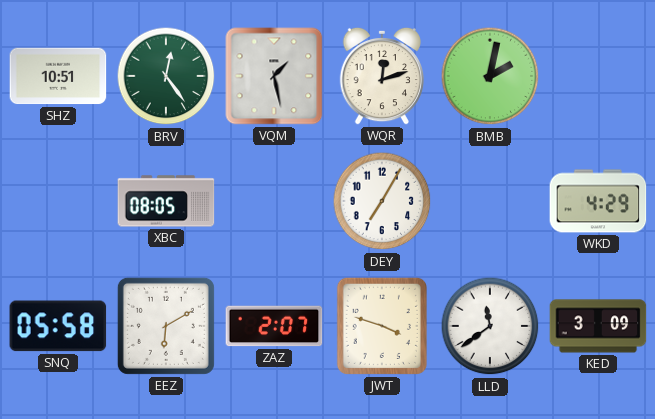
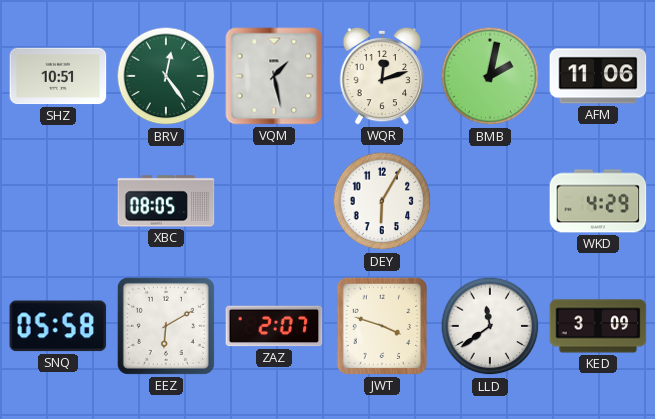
AFM: none -> 11:06 (598, 76)
DEY: 7:05 -> 6:05 (382, 201)
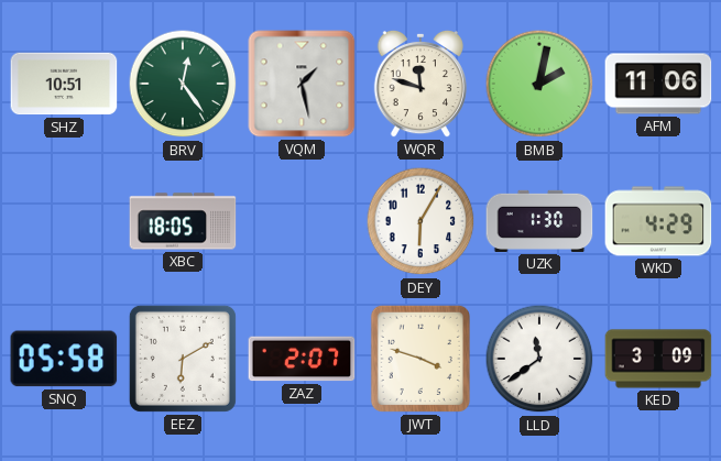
WQR: 12:12 -> 11:48 (419, 84)
XBC: 08:05 -> 18:05 (183, 221)
UZK: none -> 1:30 (539, 221)
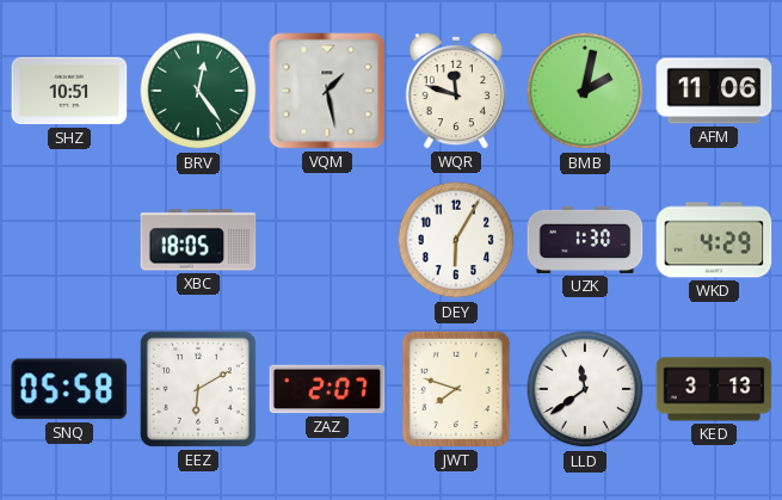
JWT: 3:48 -> 7:48 (456, 389)
KED: 3:09 -> 3:13 (714, 389)
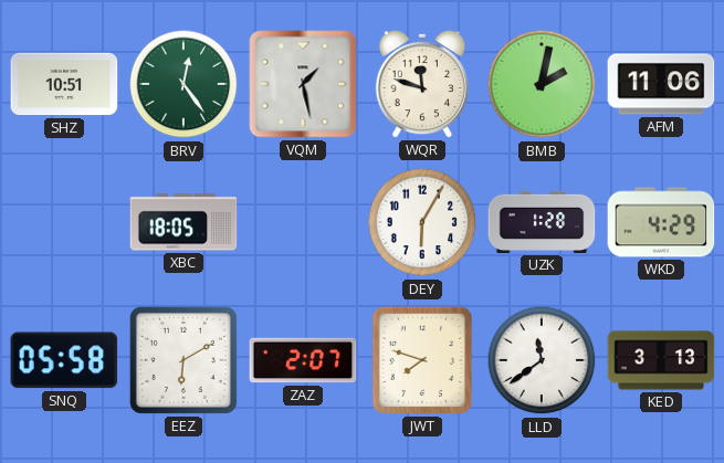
UZK: 1:30 -> 1:28 (542, 222)
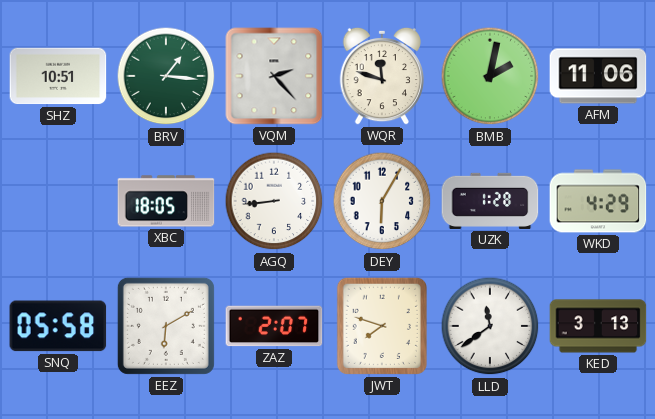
BRV: 12:24 -> 1:16 (166, 76)
VQM: 1:28 -> 2:23 (274, 76)
AGQ: none -> 8:44 (274, 201)
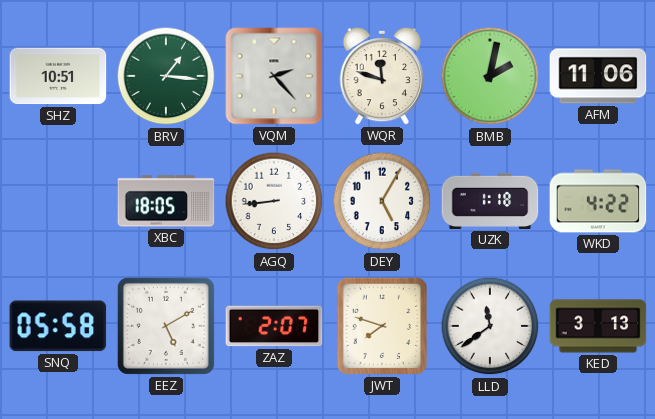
DEY: 6:05 -> 5:05 (382, 201)
UZK: 1:28 -> 1:18 (490, 201)
WKD: 4:29 -> 4:22 (598, 201)
EEZ: 6:10 -> 5:10 (166, 326)
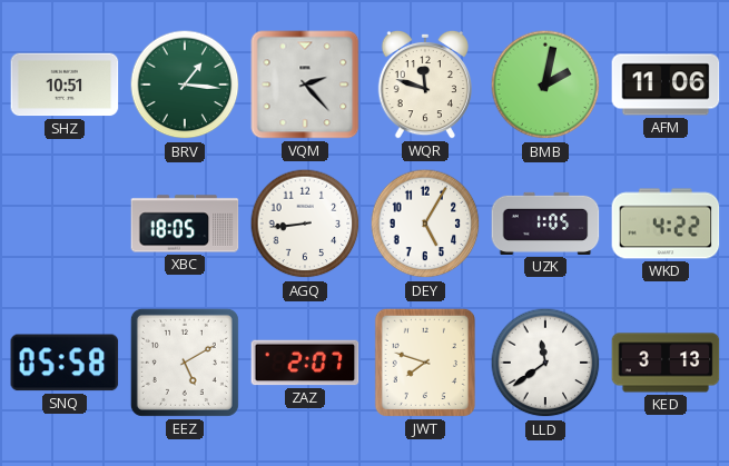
UZK: 1:18 -> 1:05 (545, 224)
